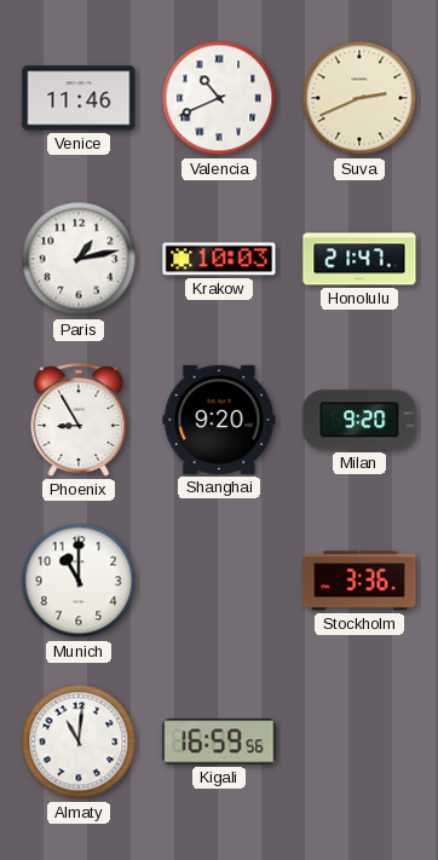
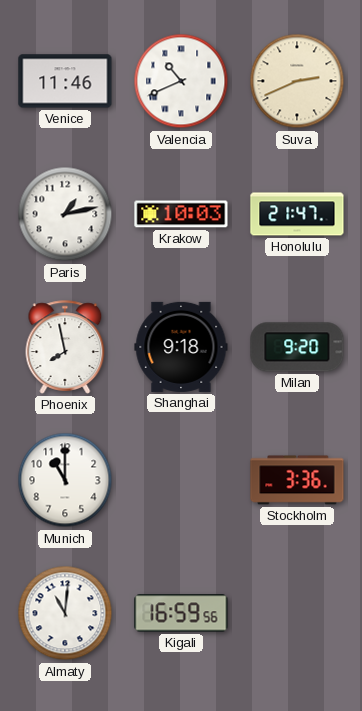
Phoenix: 8:55 -> 7:58 (65, 347)
Shanghai: 9:20 -> 9:18 (181, 347)
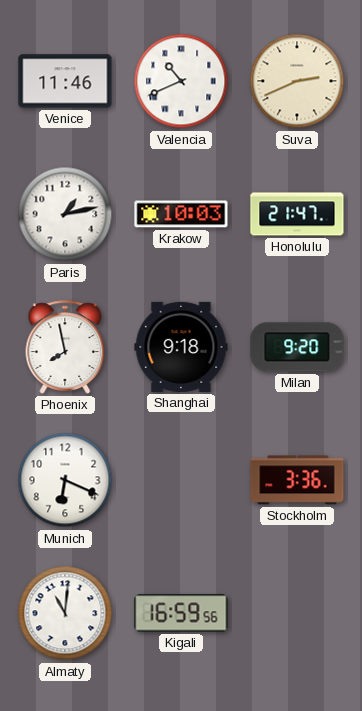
Munich: 11:00 -> 6:19 (65, 480)
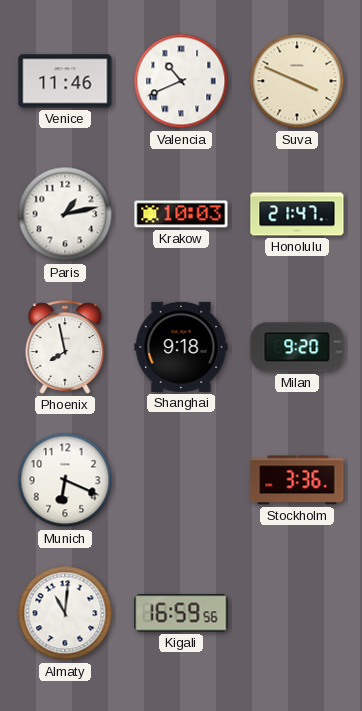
Suva: 2:41 -> 3:49 (297, 81)
